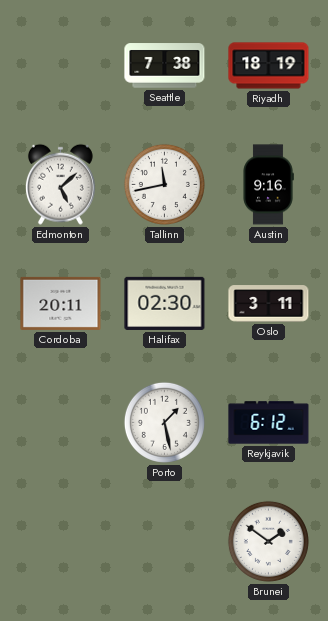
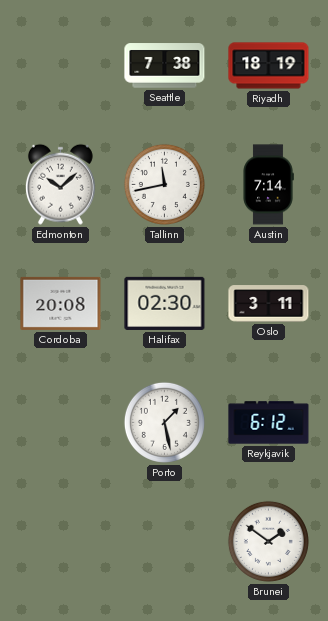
Edmonton: 5:08 -> 10:08 (60, 184)
Austin: 9:16 -> 7:14 (268, 185)
Cordoba: 20:11 -> 20:08 (61, 303)
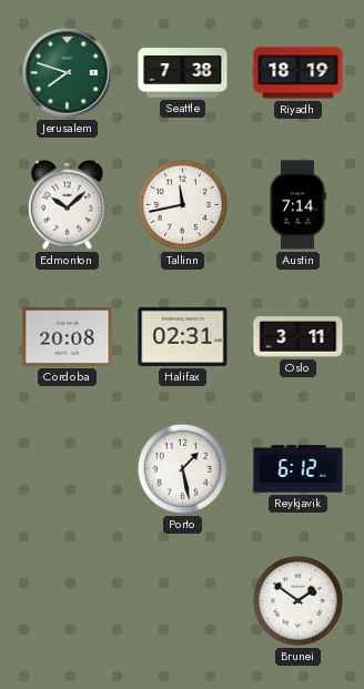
Jerusalem: none -> 7:48 (68, 73)
Halifax: 02:30 -> 02:31 (183, 336)
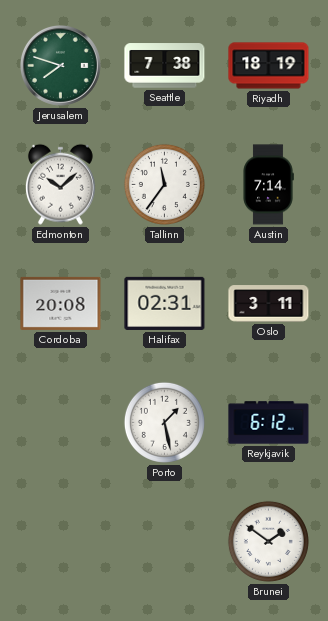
Tallinn: 11:43 -> 11:36 (164, 184)
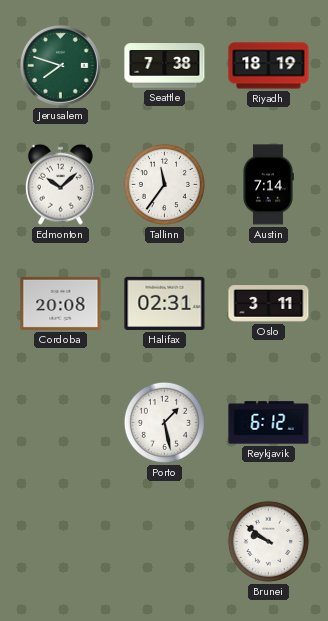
Brunei: 1:51 -> 9:51 (268, 541)
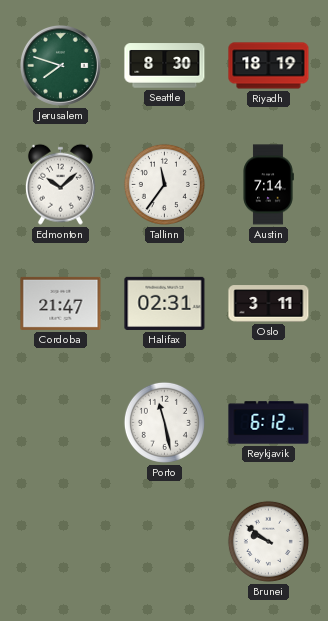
Seattle: 7:38 -> 8:30 (165, 66)
Cordoba: 20:08 -> 21:47 (61, 303)
Porto: 1:28 -> 11:28 (164, 422)
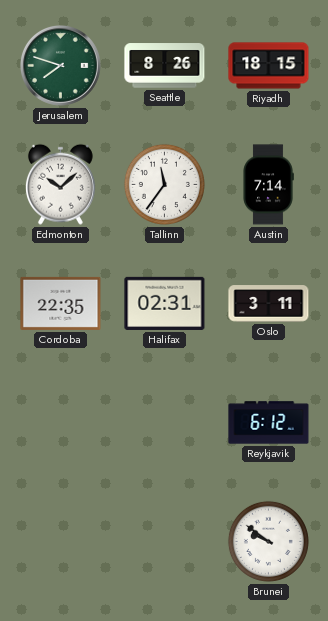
Seattle: 8:30 -> 8:26 (165, 66)
Riyadh: 18:19 -> 18:15 (269, 66)
Cordoba: 21:47 -> 22:35 (61, 303)
Porto: 11:28 -> none (164, 422)
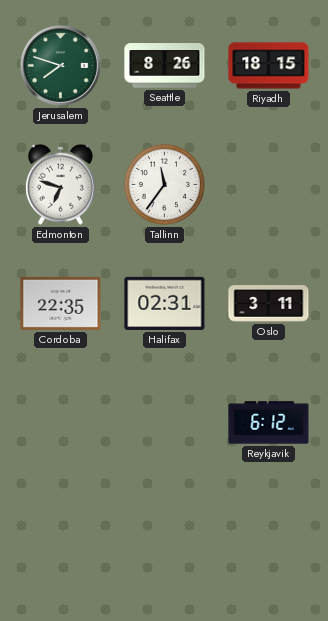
Edmonton: 10:08 -> 6:48 (60, 184)
Austin: 7:14 -> none (268, 185)
Brunei: 9:51 -> none (268, 541)
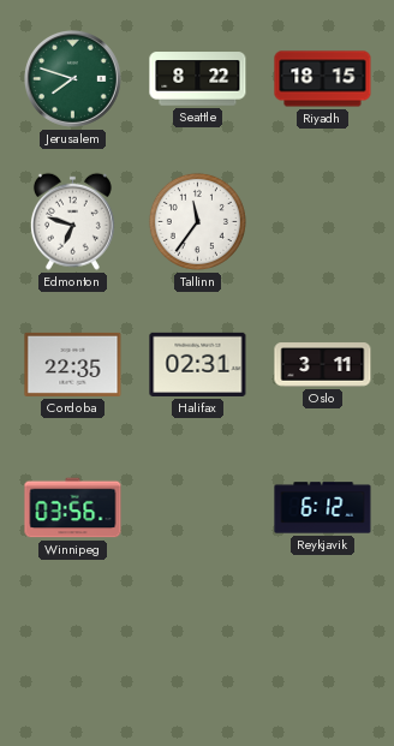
Seattle: 8:26 -> 8:22 (198, 79)
Winnipeg: none -> 03:56 (73, 508)
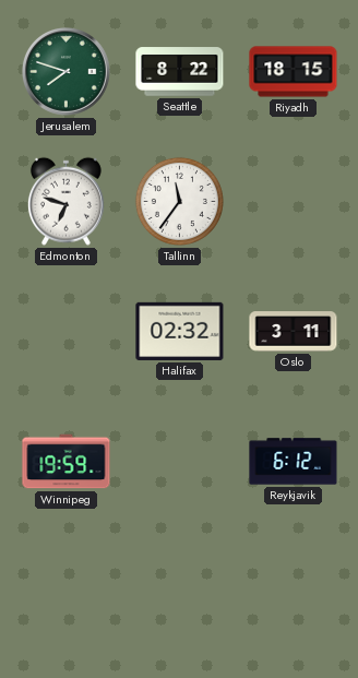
Cordoba: 22:35 -> none (73, 364)
Halifax: 02:31 -> 02:32 (180, 331)
Winnipeg: 03:56 -> 19:59 (67, 462)
